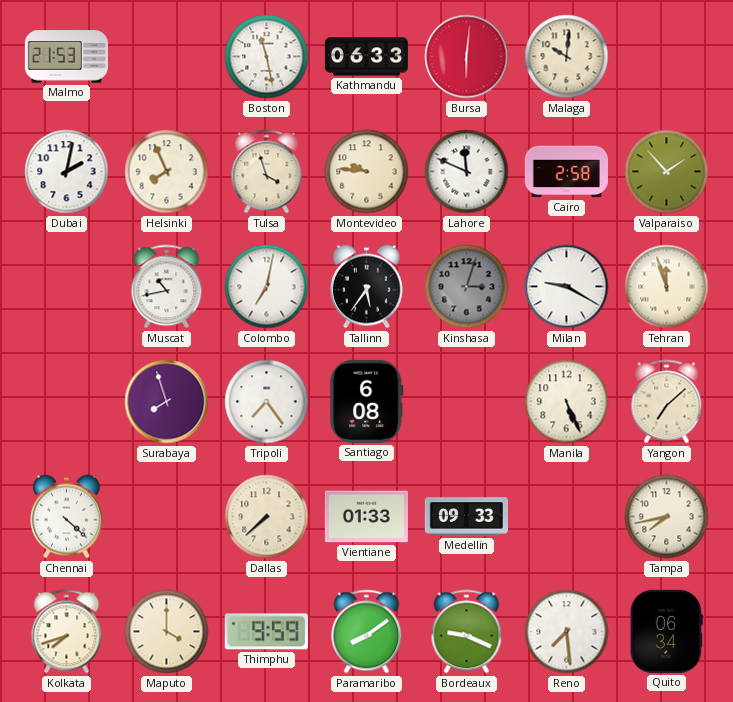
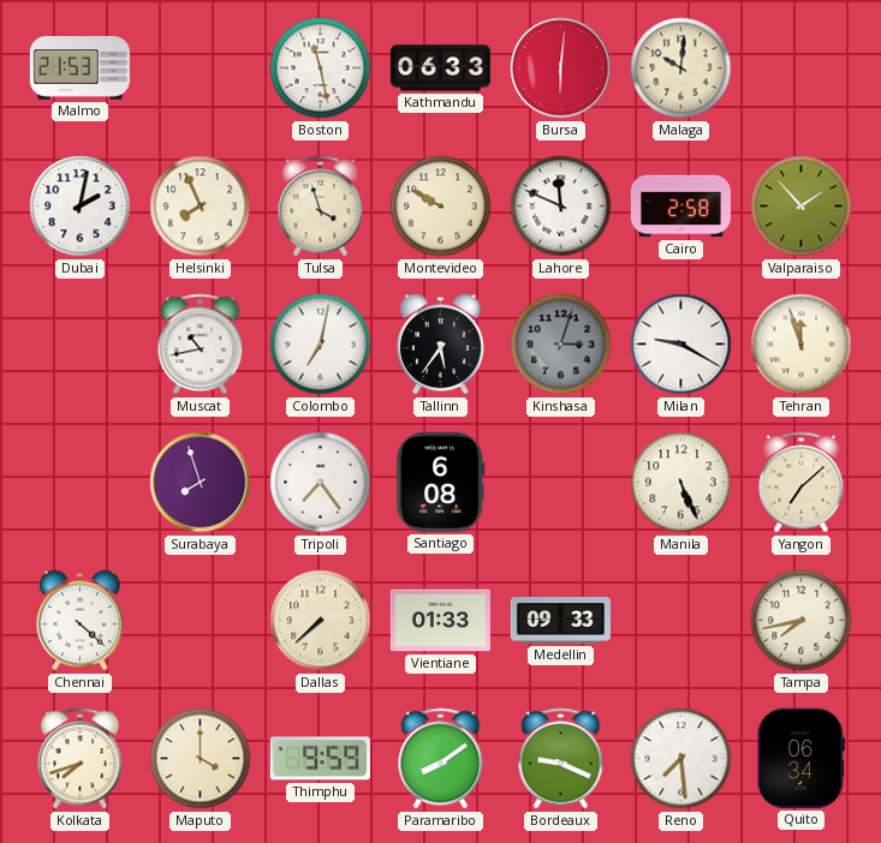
Montevideo: 9:46 -> 9:50 (441, 207)
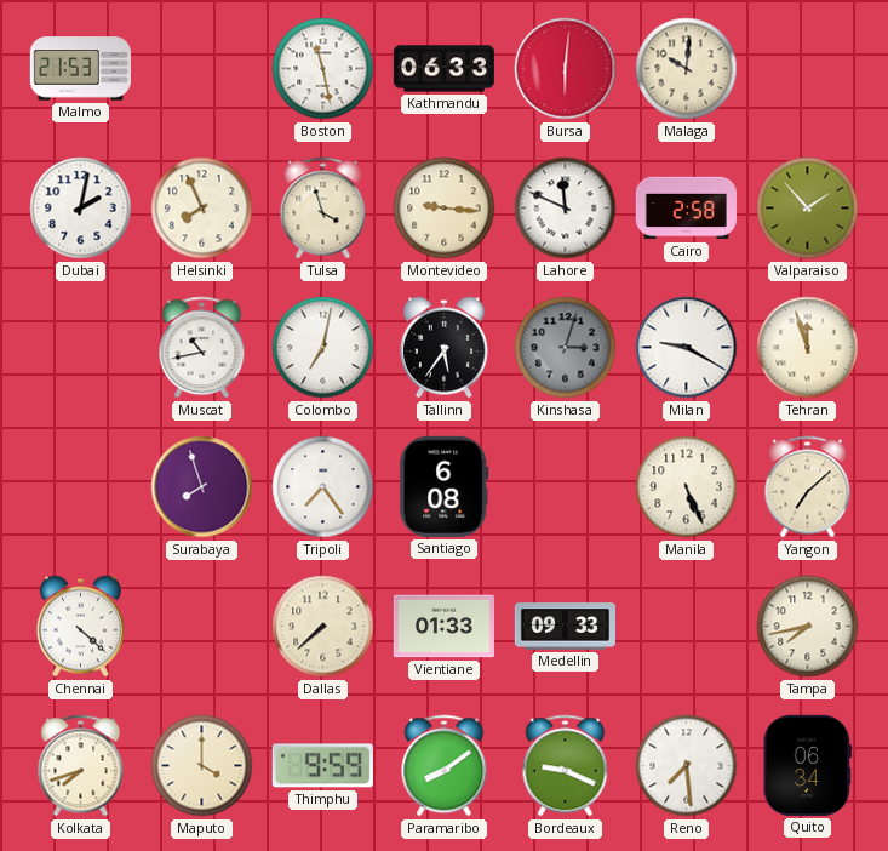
Montevideo: 9:50 -> 9:16 (445, 209)
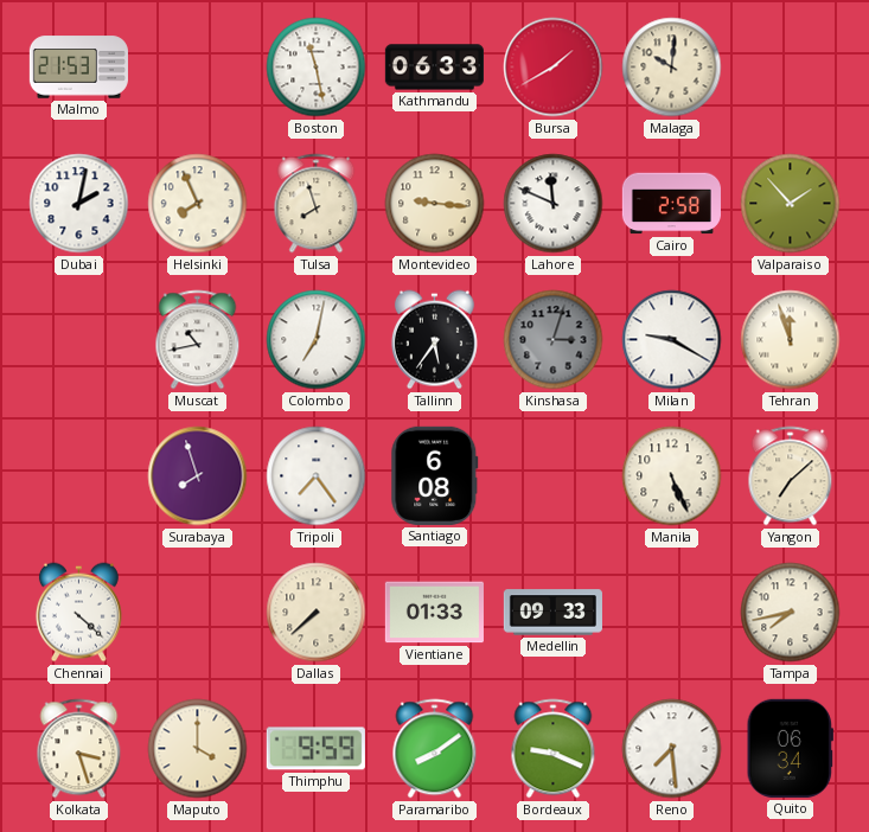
Bursa: 6:01 -> 1:40 (554, 68)
Tulsa: 3:57 -> 7:57 (317, 204)
Kolkata: 7:42 -> 3:27 (79, 749)
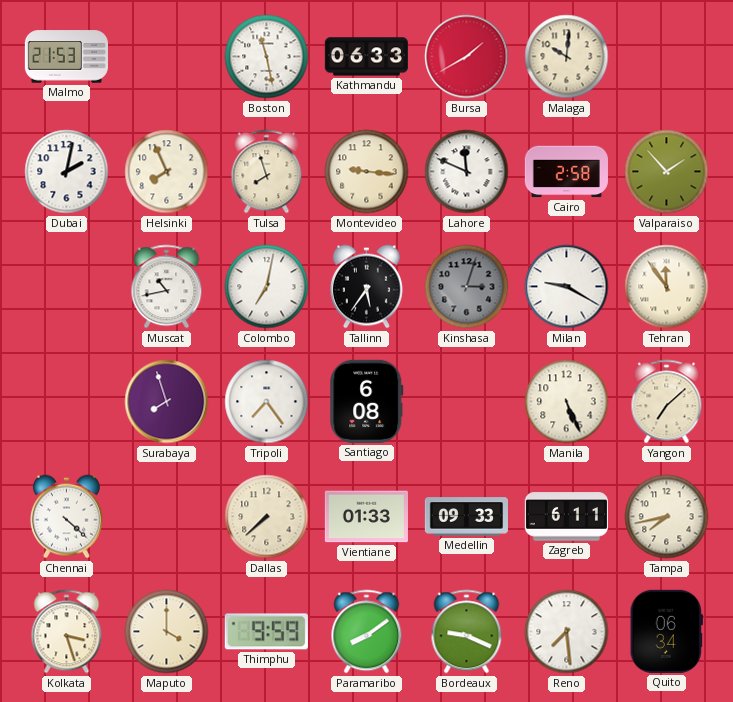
Tehran: 11:57 -> 11:54 (667, 287)
Zagreb: none -> 6:11 (566, 517)
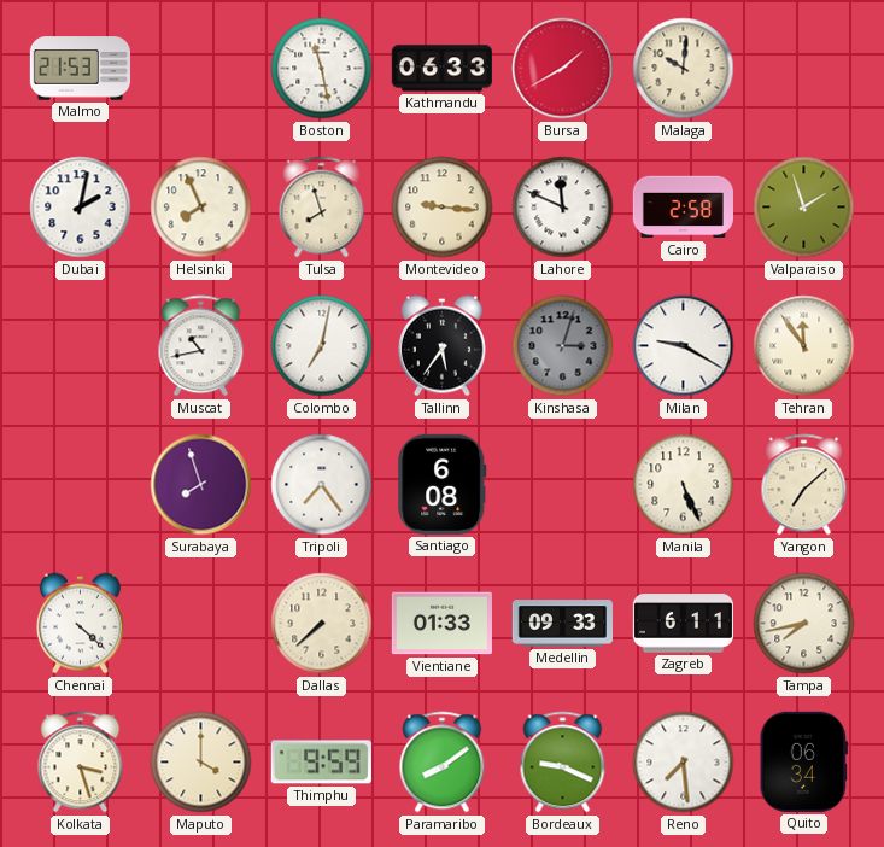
Valparaiso: 1:53 -> 1:57 (804, 208)
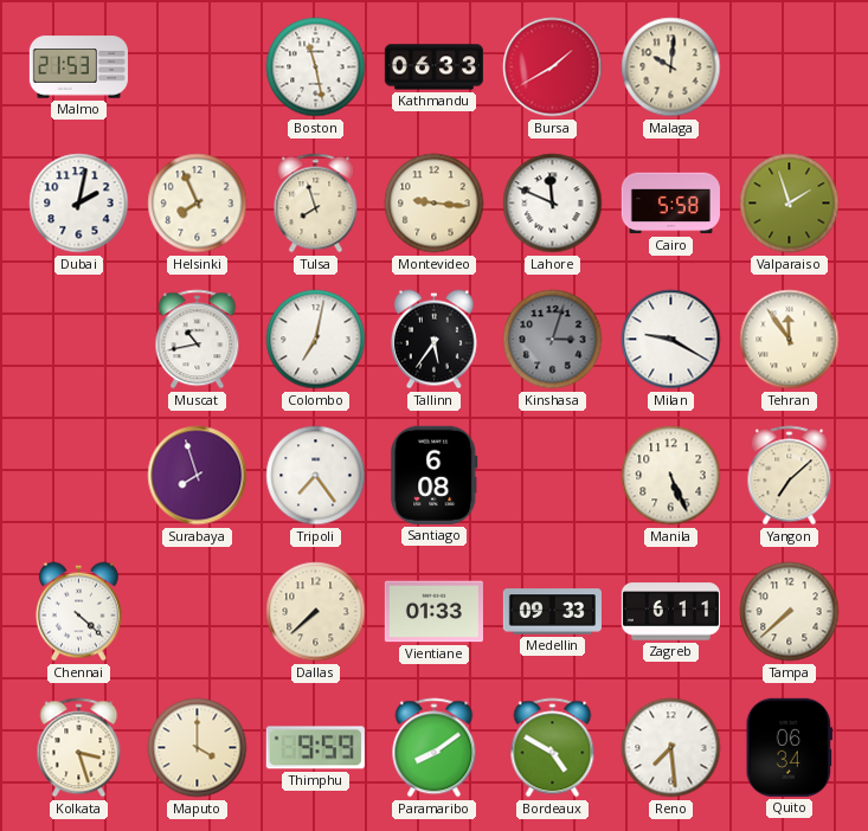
Cairo: 2:58 -> 5:58 (670, 204)
Tampa: 7:43 -> 7:38 (790, 612)
Bordeaux: 9:19 -> 4:50 (553, 748)
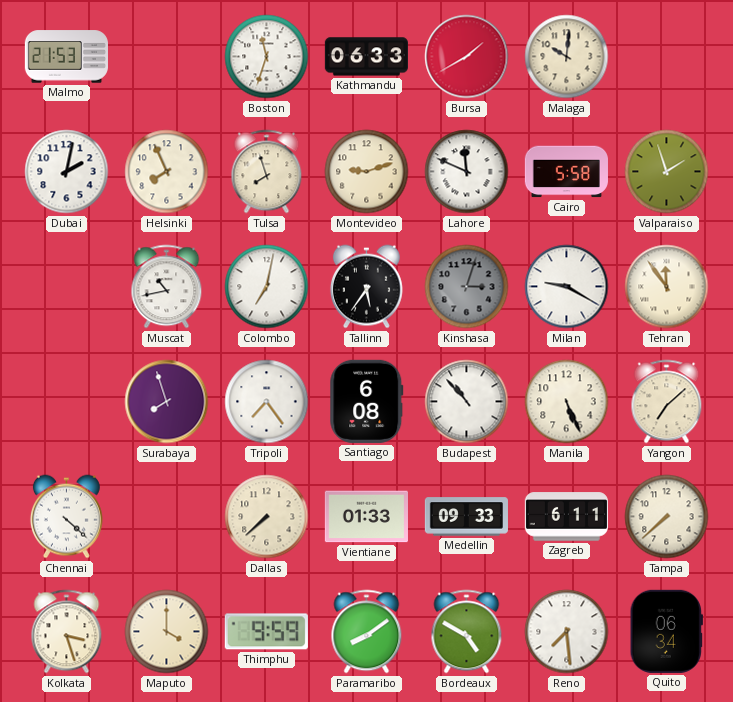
Boston: 11:28 -> 11:33 (267, 57)
Montevideo: 9:16 -> 9:12 (367, 172)
Budapest: none -> 10:53 (467, 402)
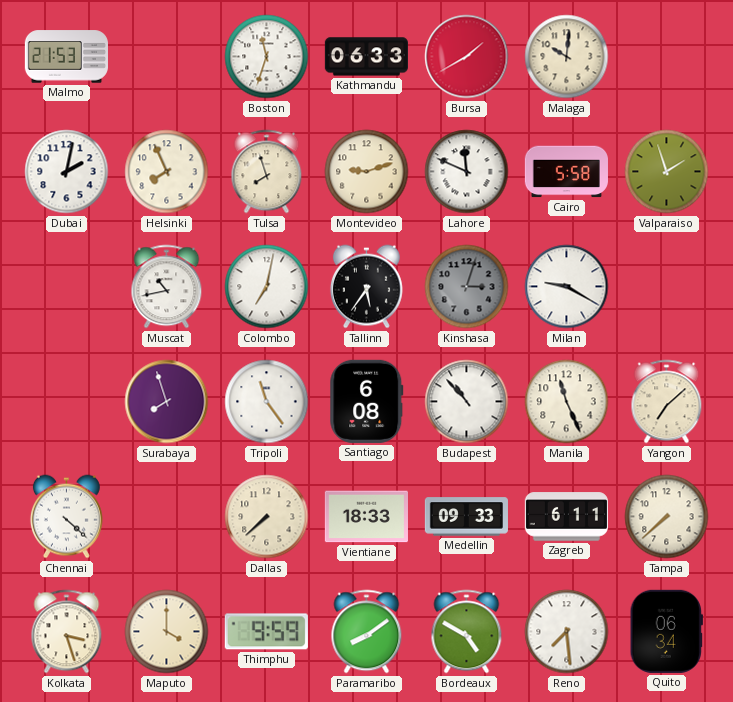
Tehran: 11:54 -> none (667, 287)
Tripoli: 7:24 -> 11:24 (267, 402)
Manila: 5:26 -> 11:26 (567, 402)
Vientiane: 01:33 -> 18:33 (366, 517)
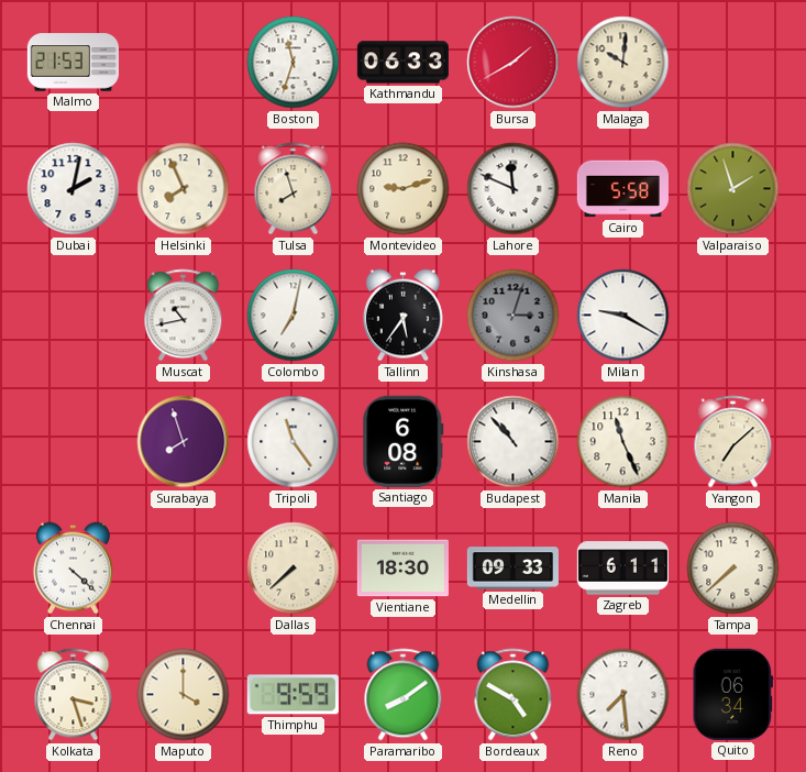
Vientiane: 18:33 -> 18:30 (402, 569)
